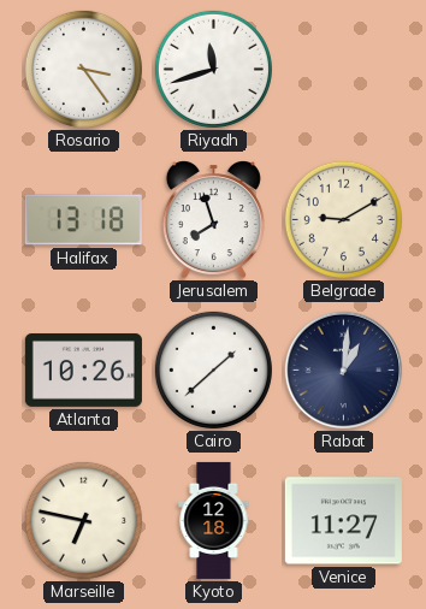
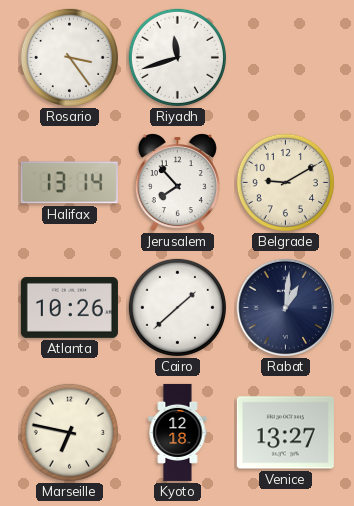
Halifax: 13:18 -> 13:14 (69, 183)
Jerusalem: 7:57 -> 7:53 (177, 183)
Venice: 11:27 -> 13:27 (285, 433)
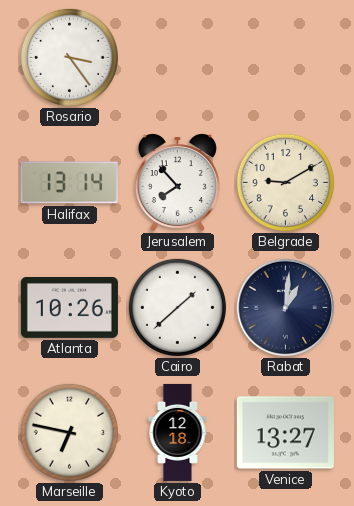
Riyadh: 11:42 -> none (177, 57)
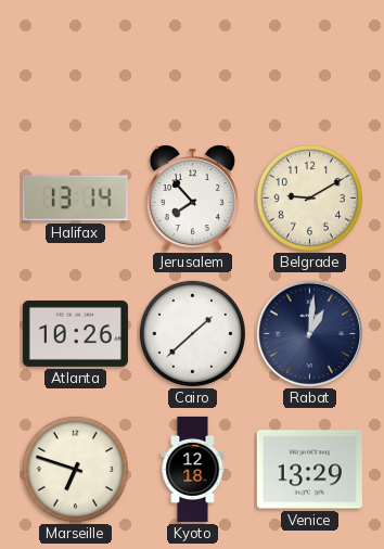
Rosario: 3:24 -> none (69, 57)
Marseille: 6:47 -> 6:48 (75, 469)
Venice: 13:27 -> 13:29 (309, 470)
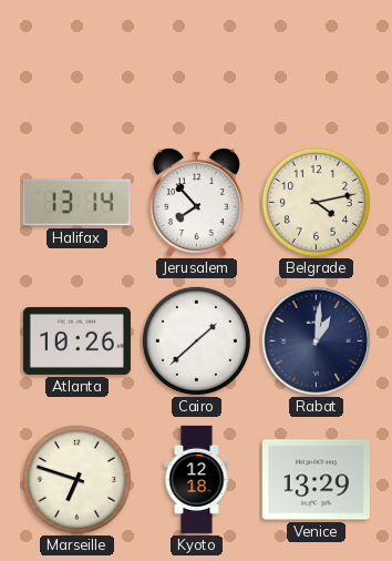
Belgrade: 9:10 -> 4:13 (316, 202)
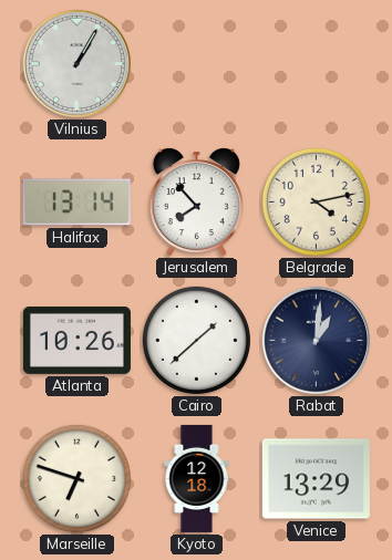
Vilnius: none -> 1:05 (78, 64)
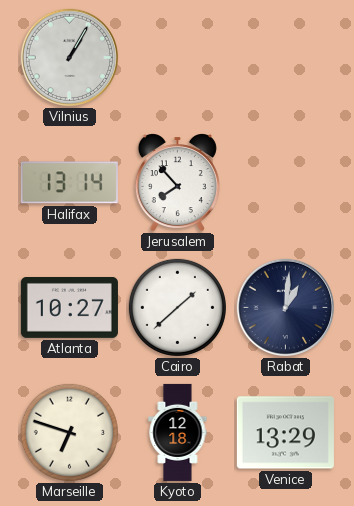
Belgrade: 4:13 -> none (316, 201)
Atlanta: 10:26 -> 10:27 (69, 307)
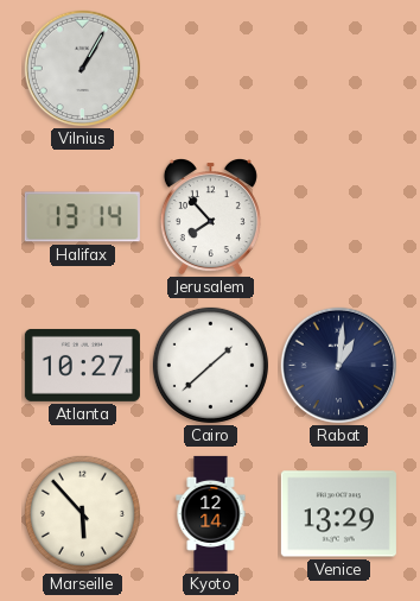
Marseille: 6:48 -> 5:53 (82, 513)
Kyoto: 12:18 -> 12:14 (211, 513)
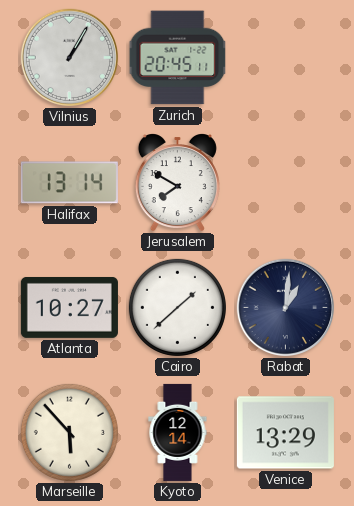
Zurich: none -> 20:45 (178, 58)
Jerusalem: 7:53 -> 7:50 (177, 183)
